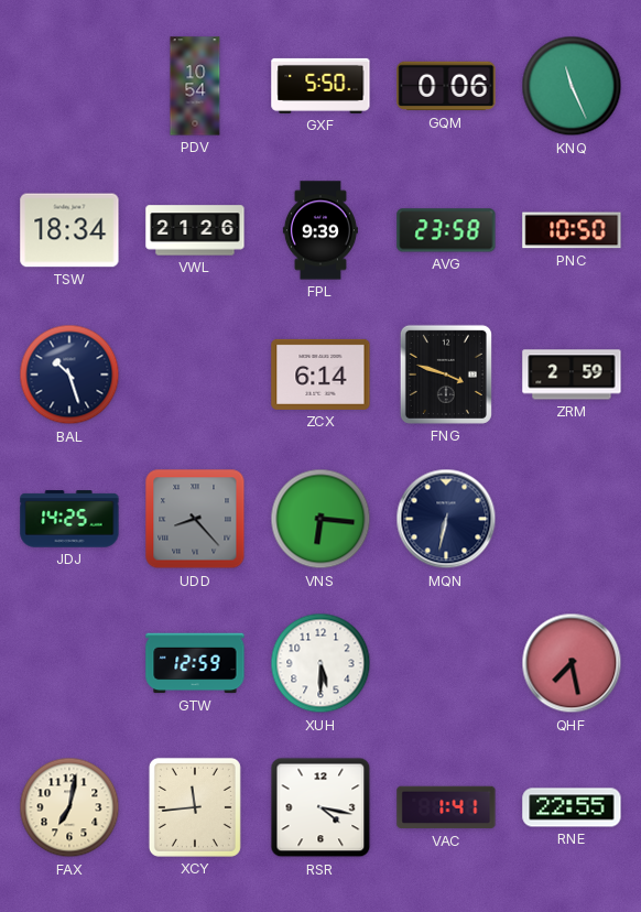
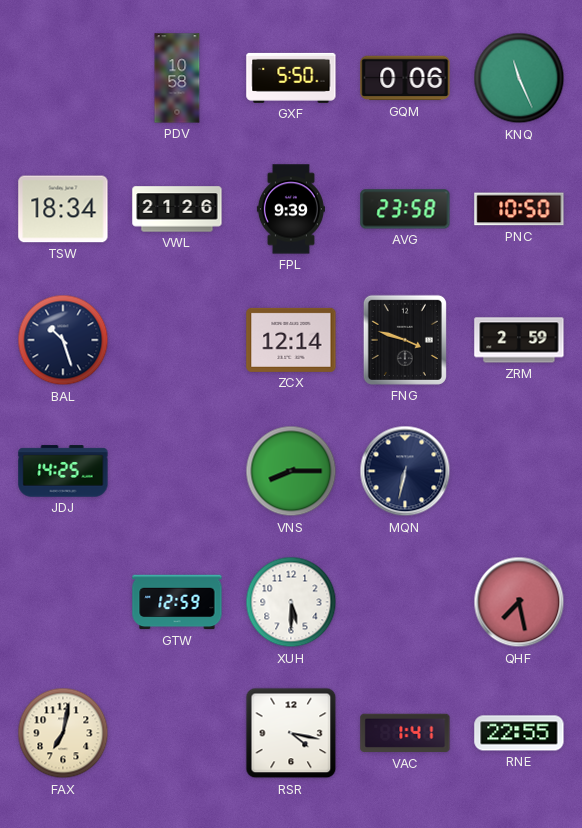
PDV: 10:54 -> 10:58 (177, 78)
ZCX: 6:14 -> 12:14 (291, 340)
UDD: 8:23 -> none (195, 519)
VNS: 6:16 -> 8:15 (291, 471)
XCY: 11:44 -> none (195, 807)
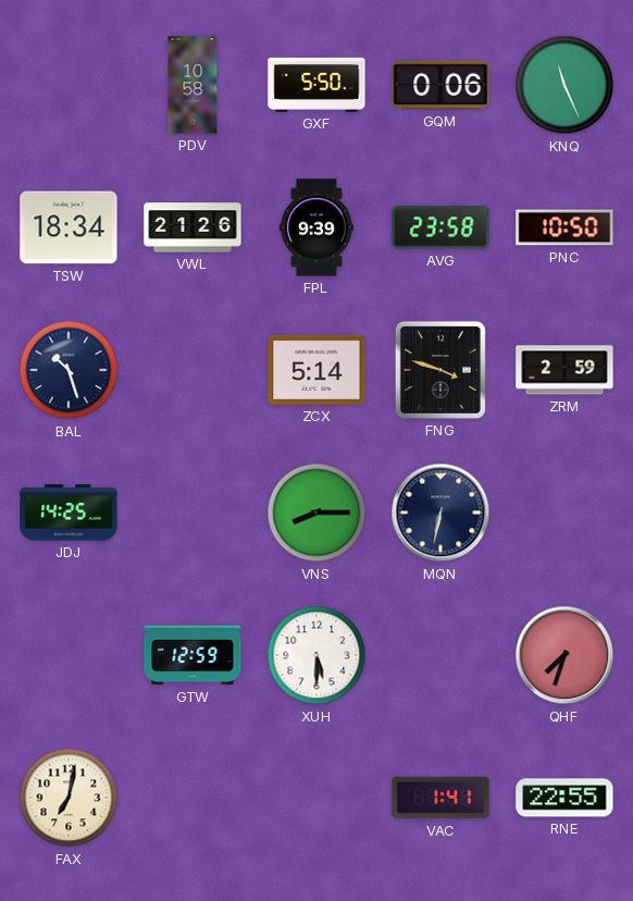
ZCX: 12:14 -> 5:14 (316, 370)
QHF: 7:28 -> 7:33 (564, 655)
RSR: 4:17 -> none (291, 733)
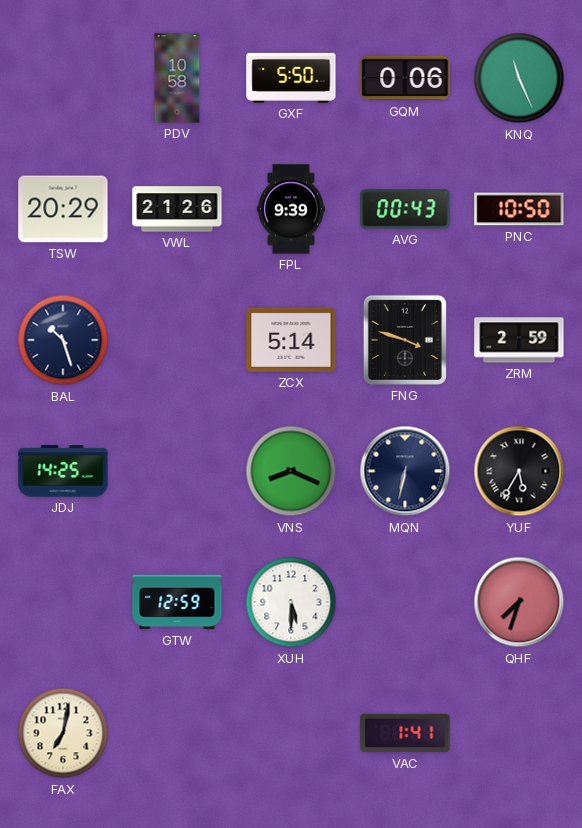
TSW: 18:34 -> 20:29 (63, 209)
AVG: 23:58 -> 00:43 (405, 209)
VNS: 8:15 -> 8:19 (291, 471)
YUF: none -> 5:35 (519, 471)
RNE: 22:55 -> none (564, 798)
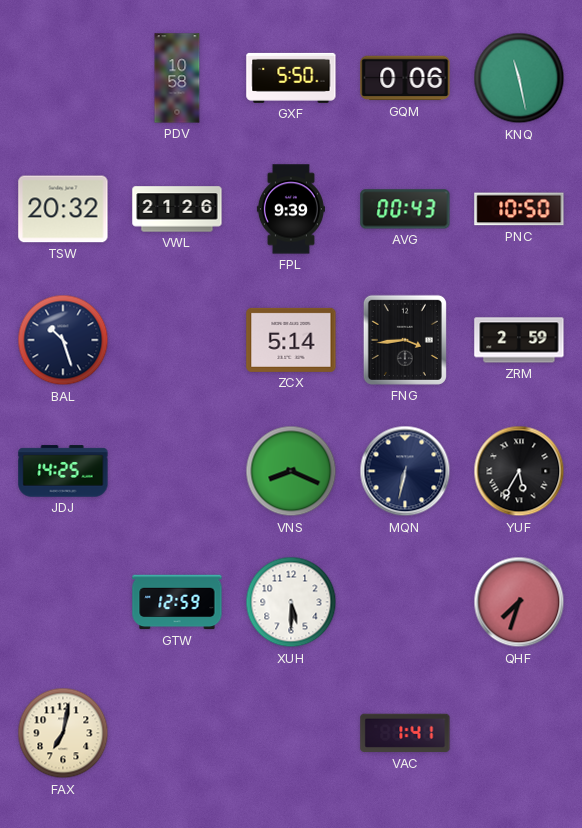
KNQ: 11:26 -> 11:28 (519, 78)
TSW: 20:29 -> 20:32 (63, 209)
FNG: 3:48 -> 3:44 (405, 340)
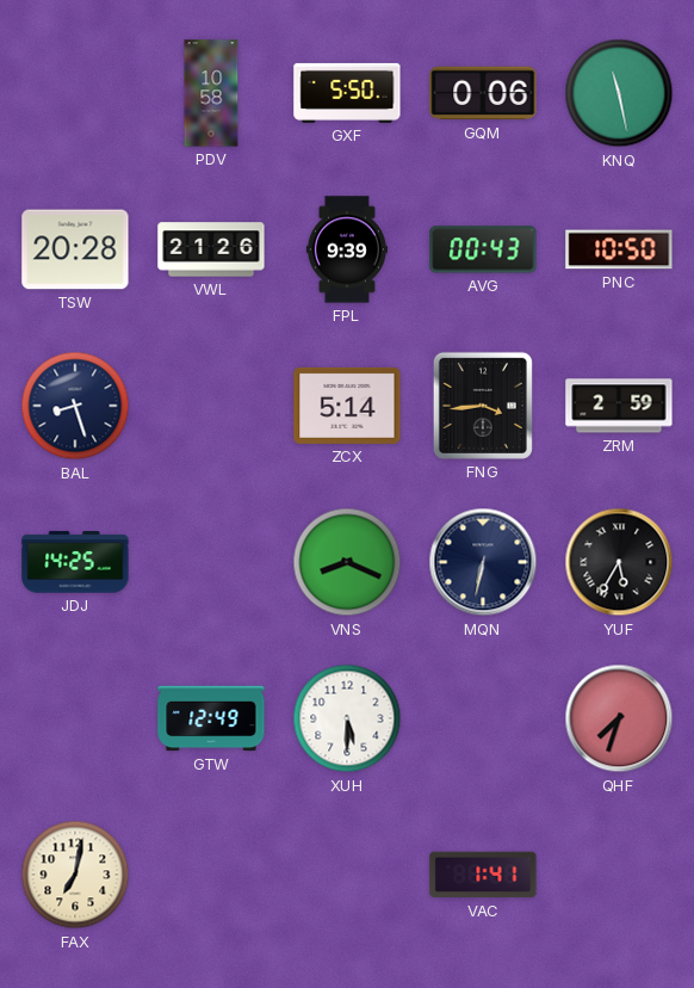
TSW: 20:32 -> 20:28 (75, 249)
BAL: 10:27 -> 8:27 (75, 406)
GTW: 12:59 -> 12:49 (211, 718)
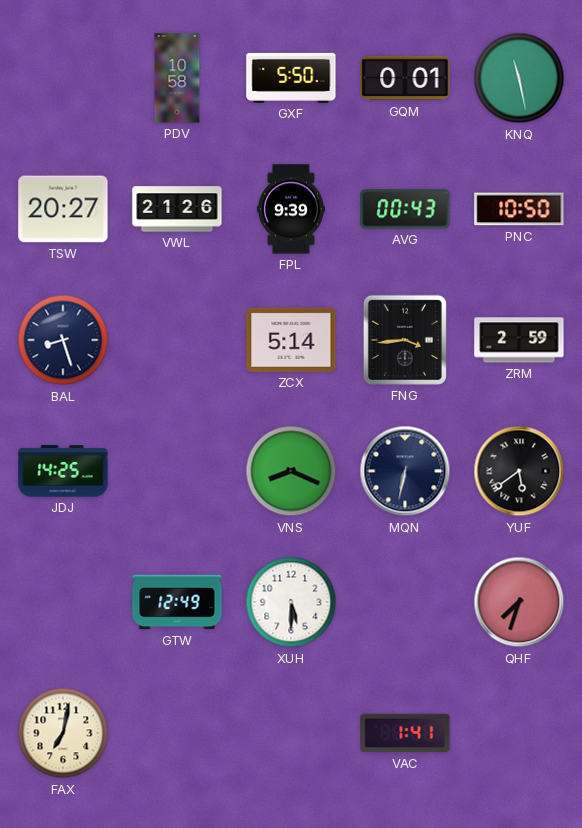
GQM: 0:06 -> 0:01 (405, 78)
TSW: 20:28 -> 20:27 (63, 209)
YUF: 5:35 -> 5:39 (519, 471)
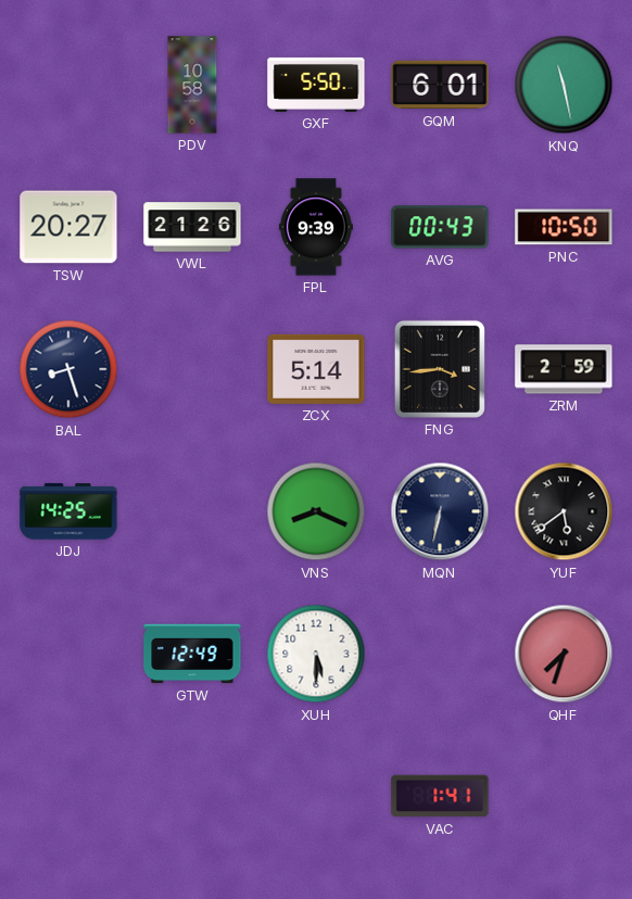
GQM: 0:01 -> 6:01 (440, 85)
FAX: 7:02 -> none (63, 733)
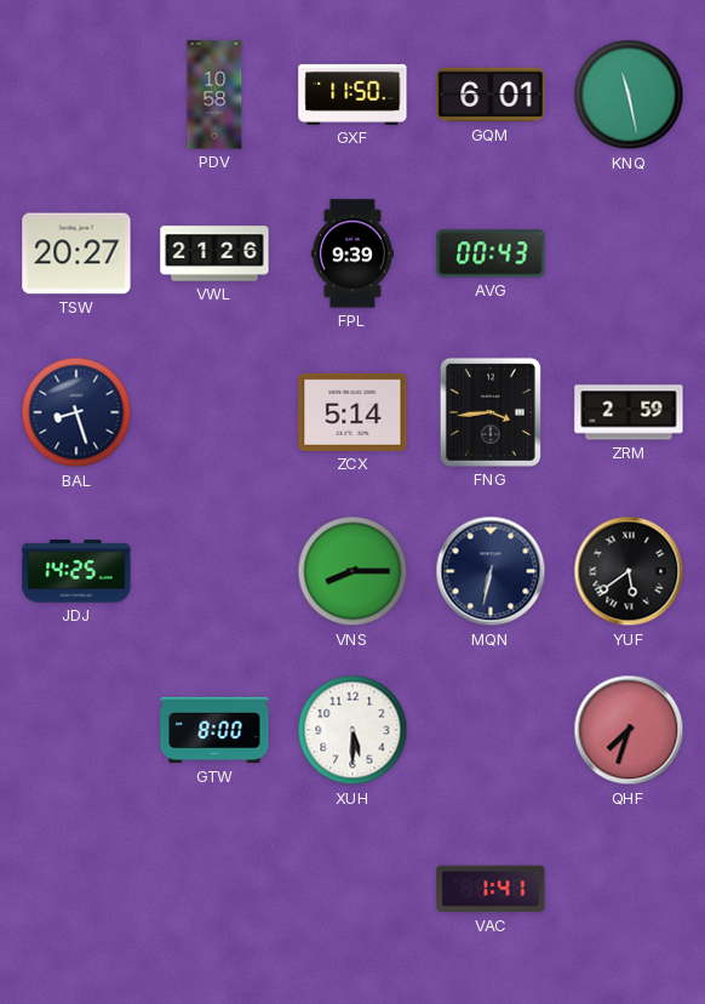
GXF: 5:50 -> 11:50 (352, 95)
PNC: 10:50 -> none (564, 227)
VNS: 8:19 -> 8:15 (352, 571)
GTW: 12:49 -> 8:00 (214, 730)
